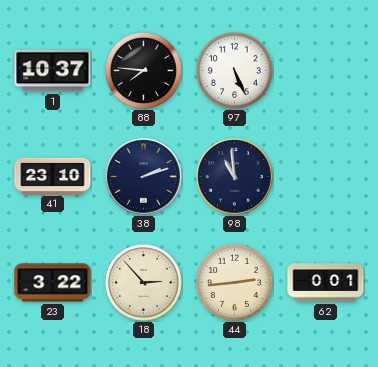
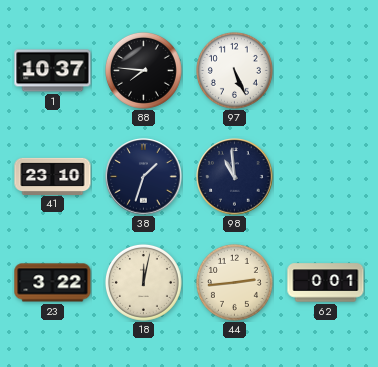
38: 2:12 -> 1:33 (144, 177)
18: 2:53 -> 12:02 (143, 282)
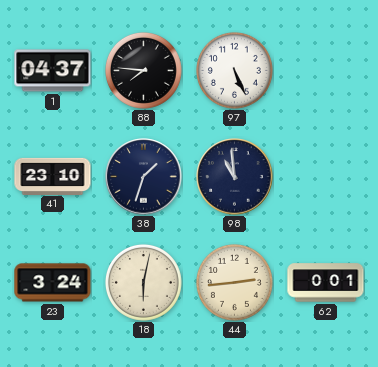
1: 10:37 -> 04:37 (53, 71)
23: 3:22 -> 3:24 (53, 283)
18: 12:02 -> 6:02 (143, 282)
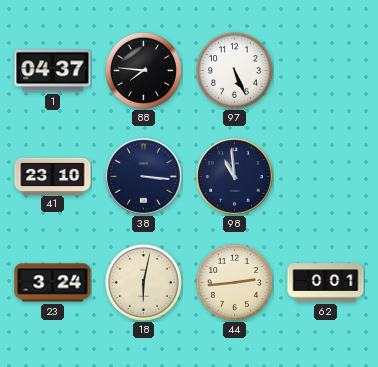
38: 1:33 -> 3:16 (144, 177)
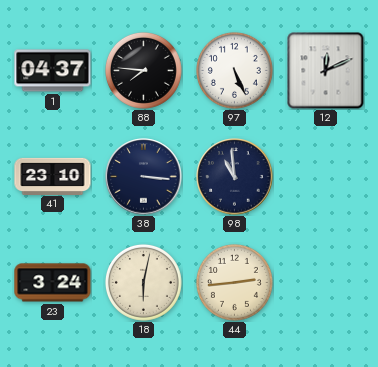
12: none -> 12:11 (326, 71)
62: 0:01 -> none (326, 283)
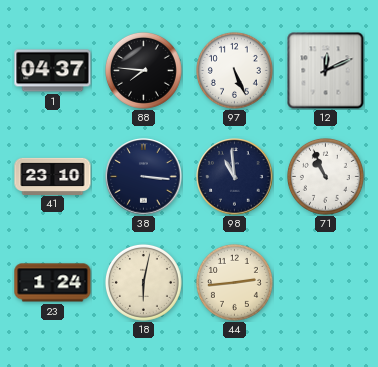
71: none -> 10:56 (325, 176)
23: 3:24 -> 1:24 (53, 283)
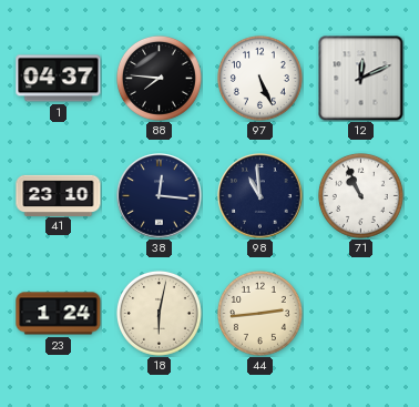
38: 3:16 -> 12:16 (160, 196)
